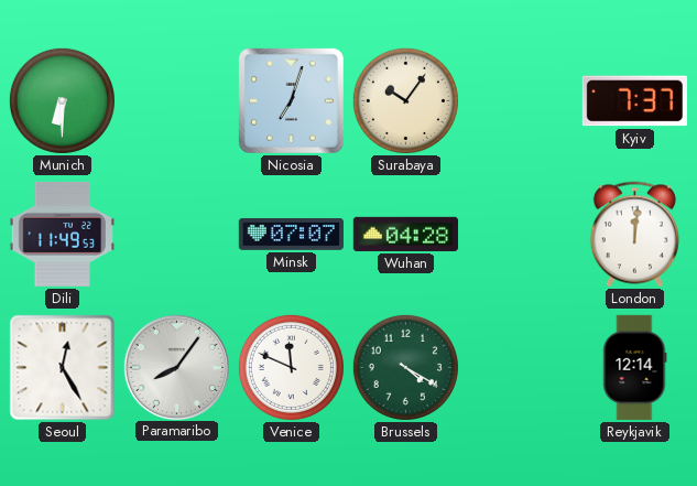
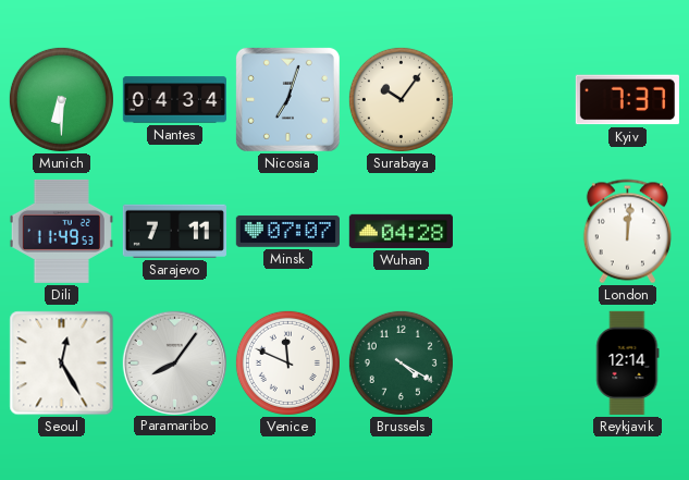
Nantes: none -> 04:34 (174, 100)
Sarajevo: none -> 7:11 (174, 231)
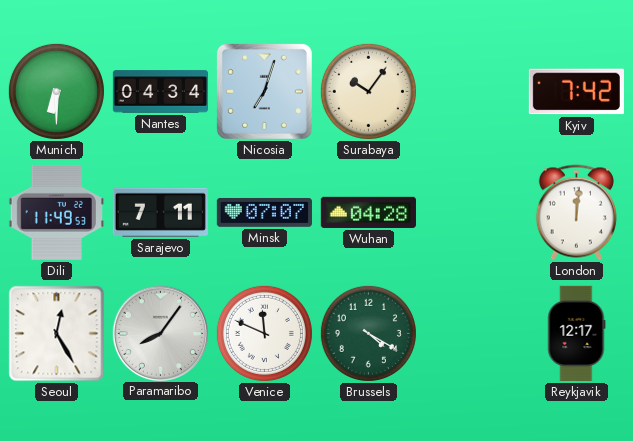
Kyiv: 7:37 -> 7:42 (576, 92)
Reykjavik: 12:14 -> 12:17 (577, 333)
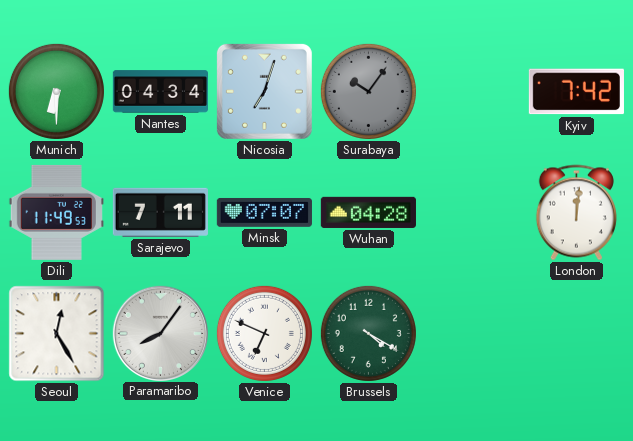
Surabaya dial: cream -> grey (368, 91)
Venice: 11:49 -> 6:49 (264, 333)
Reykjavik: 12:17 -> none (577, 333)
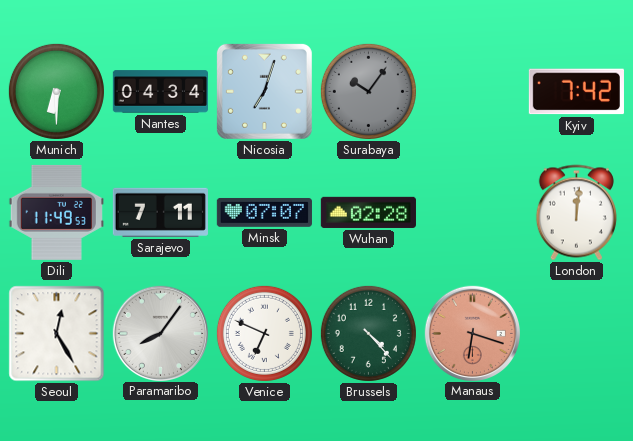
Wuhan: 04:28 -> 02:28 (368, 212)
Brussels: 4:20 -> 4:23 (368, 333)
Manaus: none -> 6:18 (472, 333)
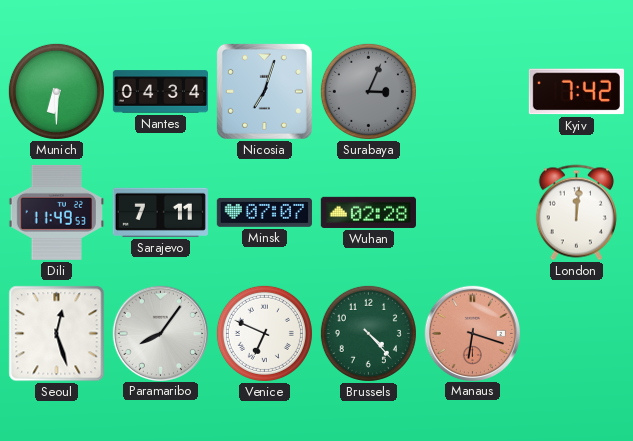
Surabaya: 10:06 -> 3:04 (368, 91)
Seoul: 12:25 -> 12:27 (57, 334)
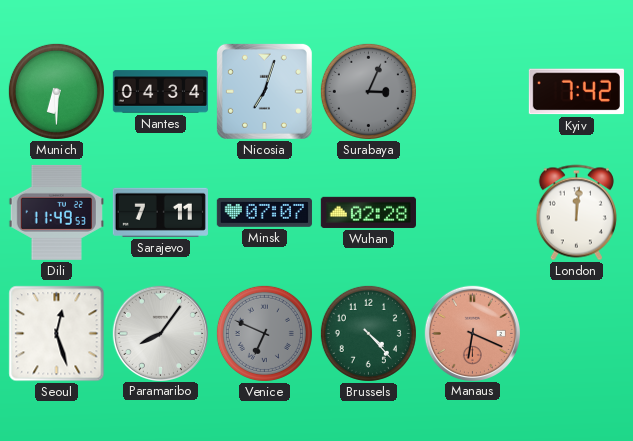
Venice dial: white -> grey (264, 333)
Manaus: 6:18 -> 6:19 (472, 333)
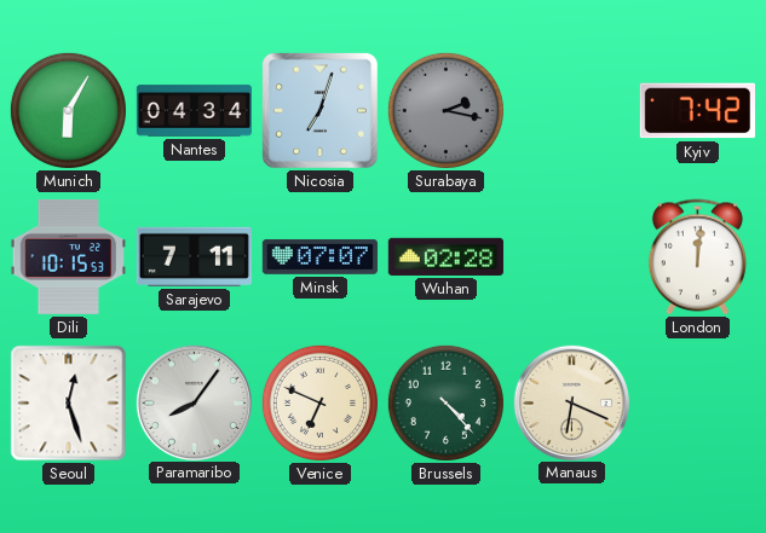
Munich: 6:30 -> 6:05 (68, 110)
Surabaya: 3:04 -> 2:17 (445, 110)
Dili: 11:49 -> 10:15 (68, 256)
Venice dial: grey -> cream (319, 402)
Manaus dial: salmon -> cream (571, 402)
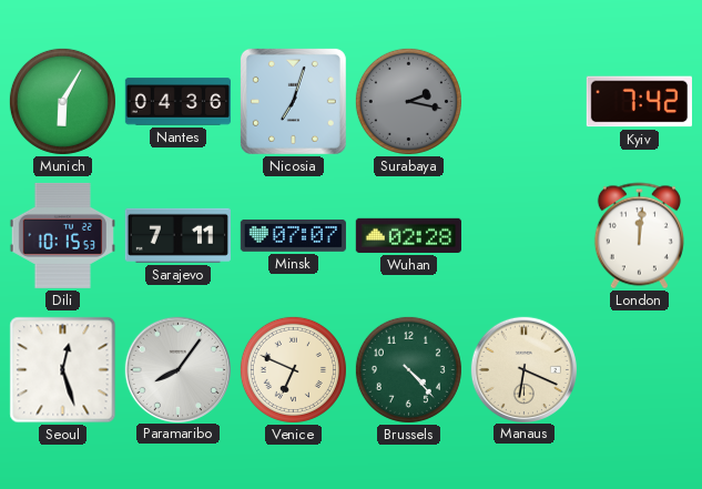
Nantes: 04:34 -> 04:36 (177, 102)
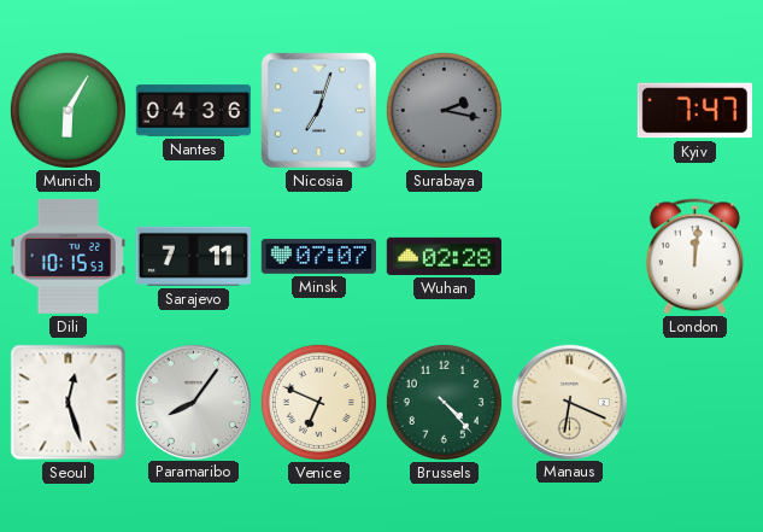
Kyiv: 7:42 -> 7:47 (694, 111)
